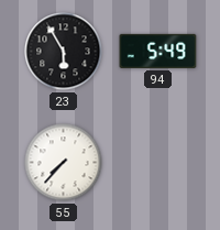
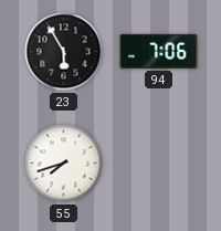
94: 5:49 -> 7:06 (159, 51)
55: 7:37 -> 7:42 (64, 164)
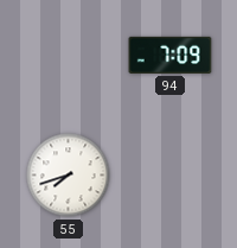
23: 5:55 -> none (64, 52)
94: 7:06 -> 7:09 (171, 55)
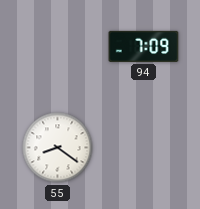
55: 7:42 -> 8:21 (58, 148)
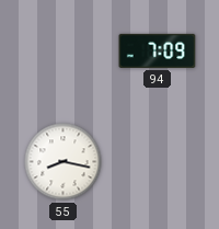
55: 8:21 -> 8:17 (64, 162)
